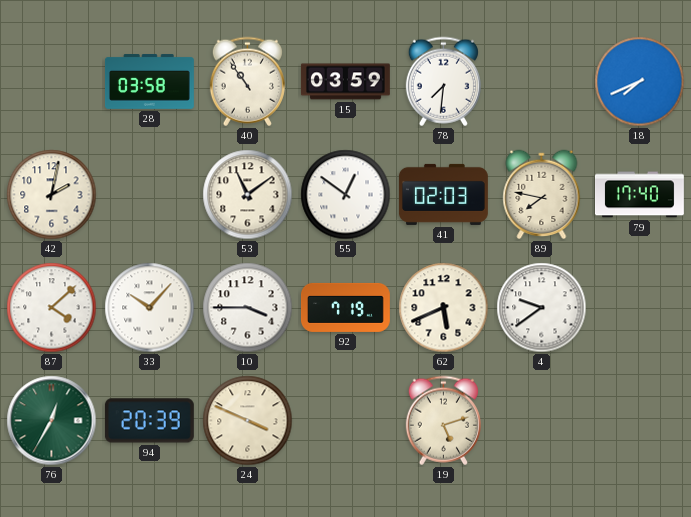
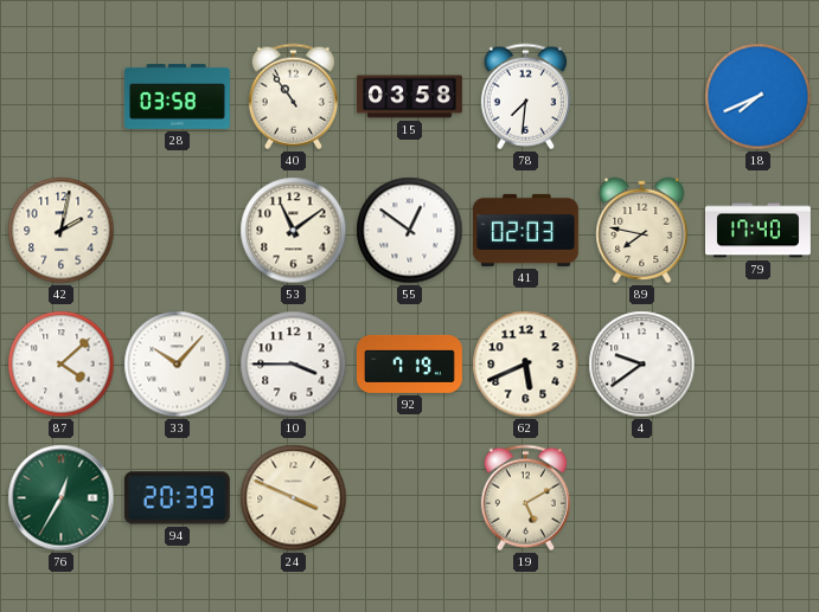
15: 03:59 -> 03:58 (410, 97)
19: 5:12 -> 5:10 (525, 498)
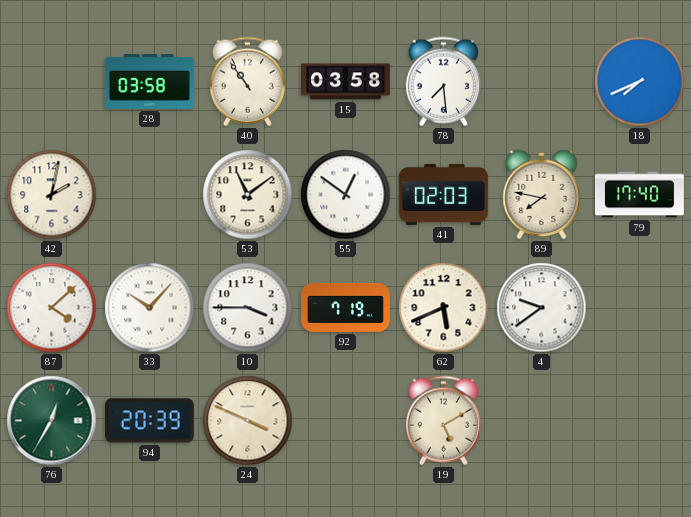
78: 7:31 -> 7:29 (443, 82)
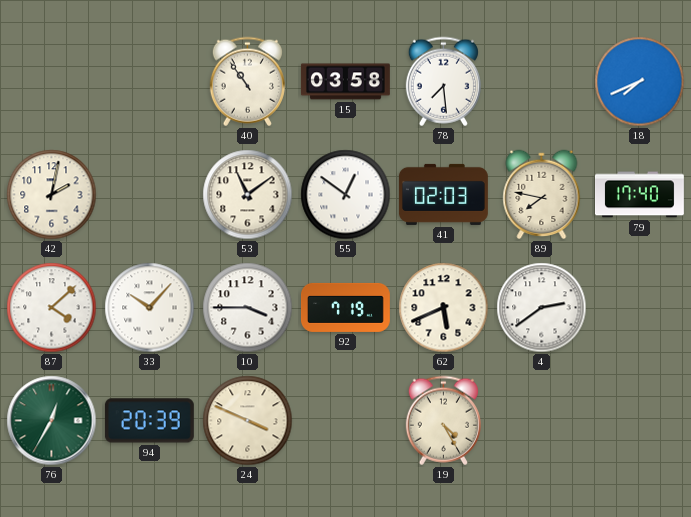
28: 03:58 -> none (150, 82)
4: 9:39 -> 2:39 (542, 308)
19: 5:10 -> 4:25 (443, 421)
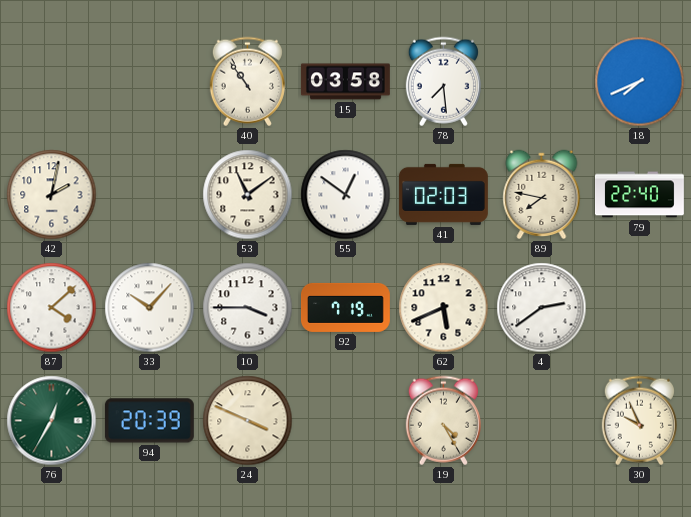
79: 17:40 -> 22:40 (639, 195)
30: none -> 9:56 (639, 421)
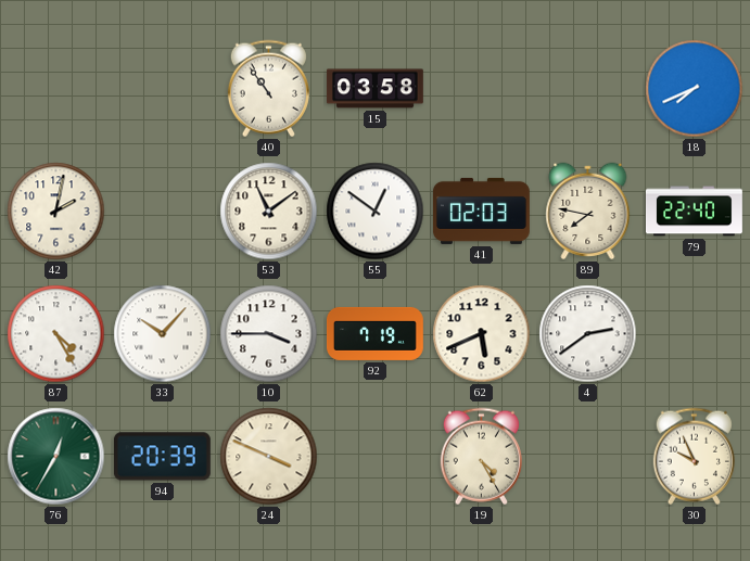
78: 7:29 -> none (443, 82)
87: 4:08 -> 4:25 (56, 334)
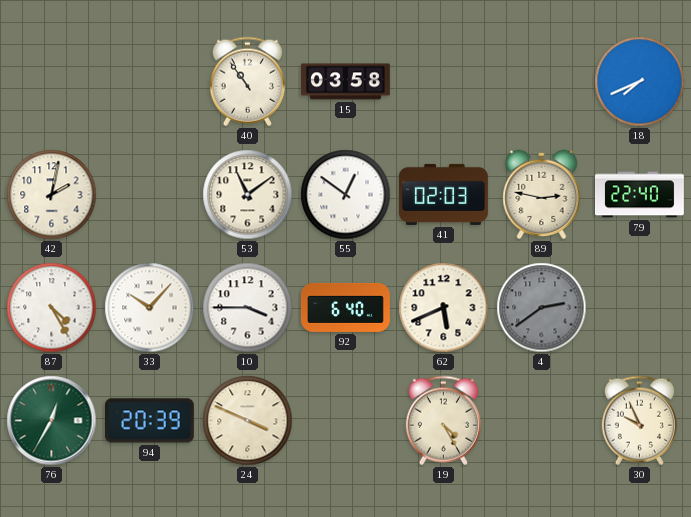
89: 7:47 -> 2:47 (542, 195)
92: 7:19 -> 6:40 (346, 307)
4 dial: white -> grey (542, 308)
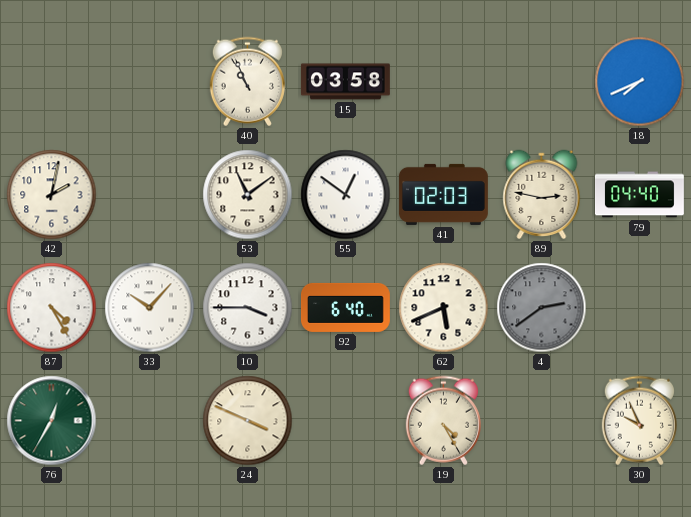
40: 10:54 -> 10:56 (247, 82)
79: 22:40 -> 04:40 (639, 195)
94: 20:39 -> none (149, 421)
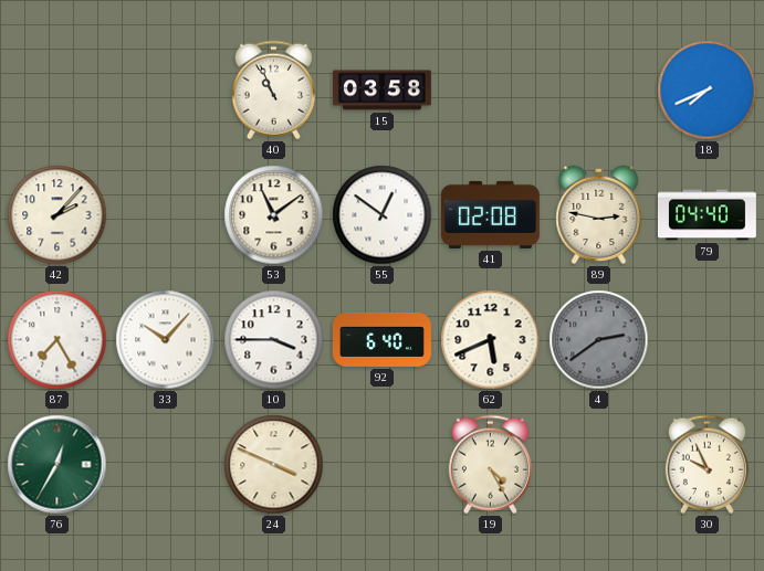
42: 2:02 -> 2:07 (57, 215)
41: 02:03 -> 02:08 (490, 214)
87: 4:25 -> 7:25 (57, 340)
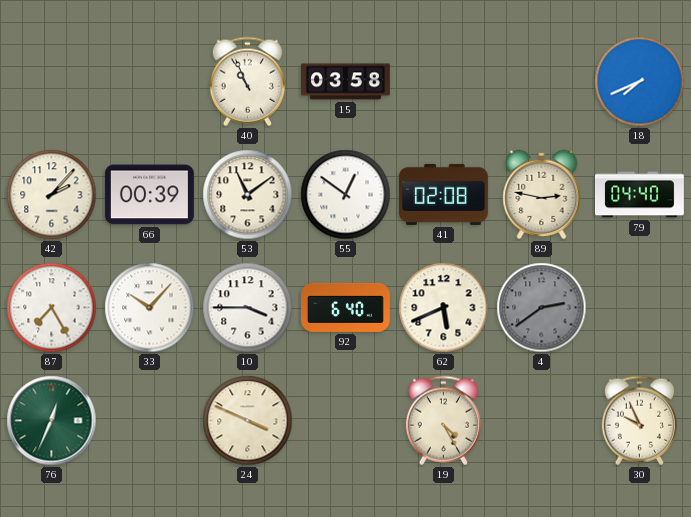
66: none -> 00:39 (149, 195)
76: 12:35 -> 12:34 (52, 421)
